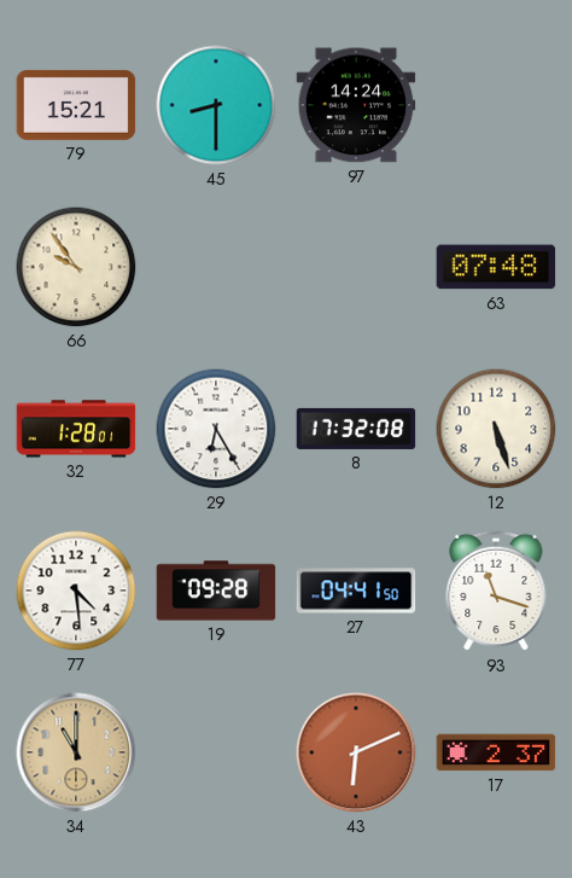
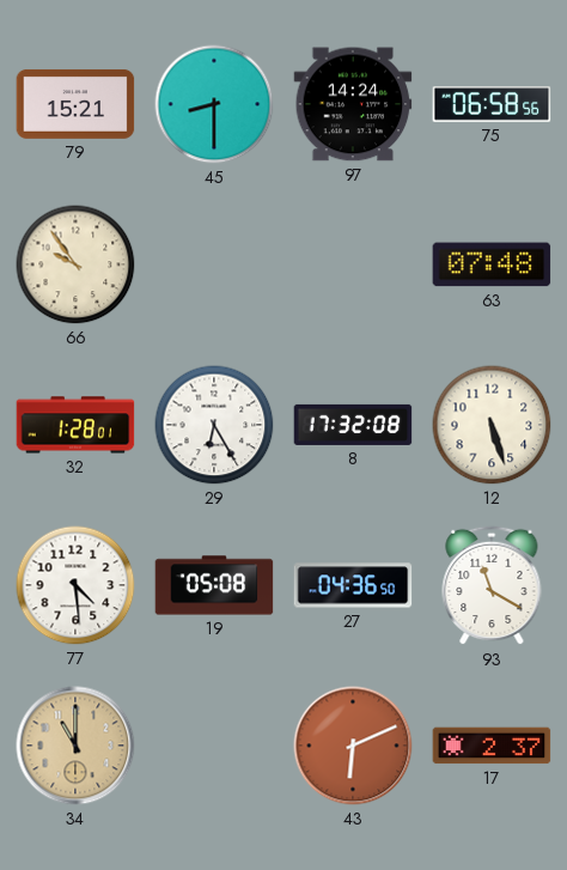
75: none -> 06:58 (492, 104)
19: 09:28 -> 05:08 (214, 585)
27: 04:41 -> 04:36 (353, 585)
93: 11:18 -> 11:20 (492, 585)
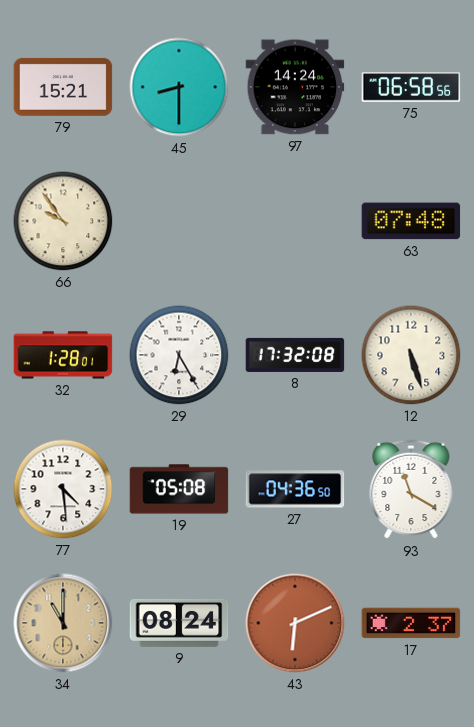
9: none -> 08:24 (179, 623)
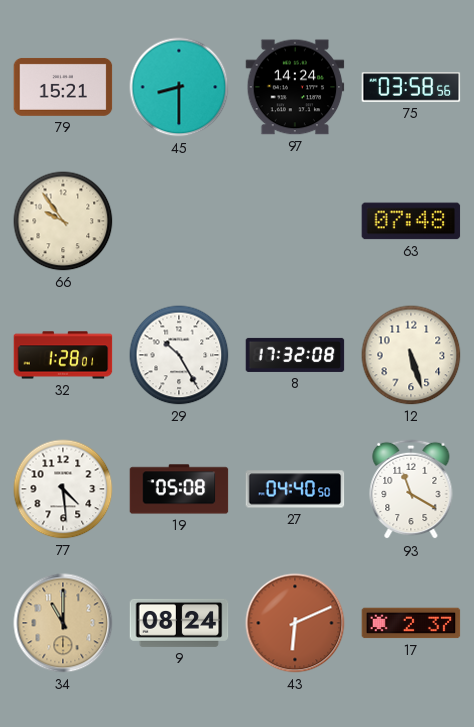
75: 06:58 -> 03:58 (411, 87)
29: 6:25 -> 10:25 (179, 355)
27: 04:36 -> 04:40 (295, 489)
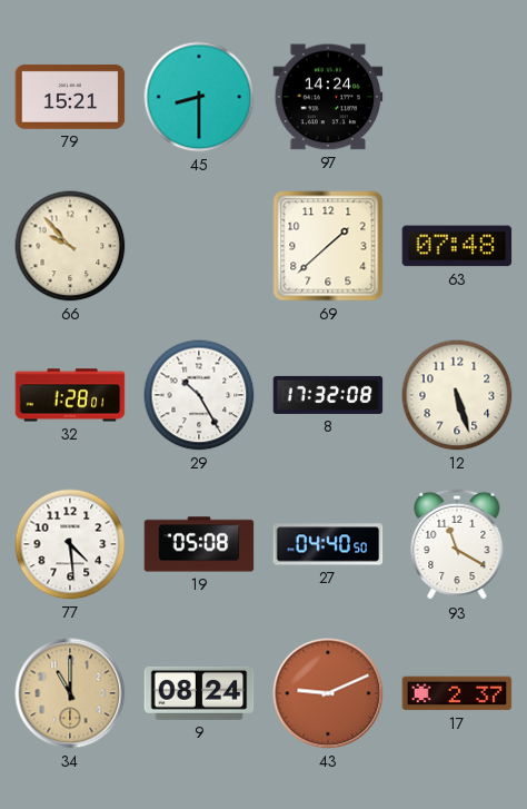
75: 03:58 -> none (411, 87)
66: 9:54 -> 9:53 (70, 246)
69: none -> 1:38 (328, 246)
43: 6:11 -> 9:11 (328, 693)
